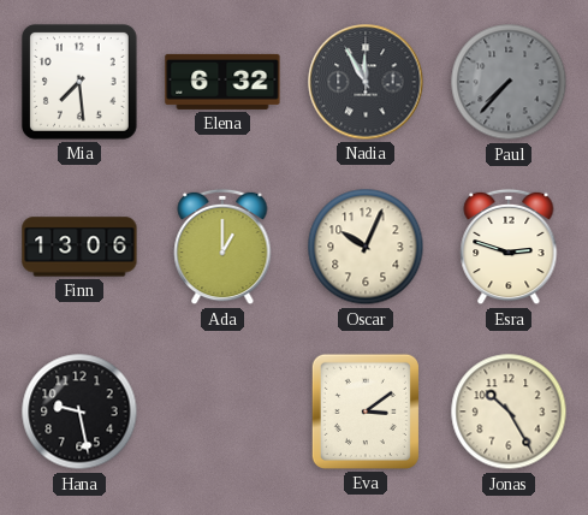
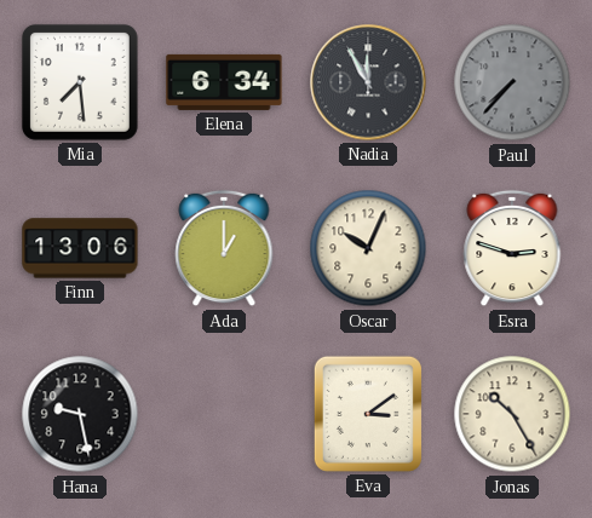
Elena: 6:32 -> 6:34 (224, 82)
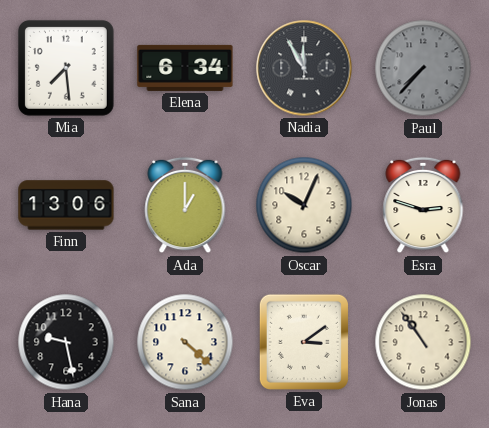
Sana: none -> 4:22 (185, 342)
Jonas: 10:25 -> 10:54 (423, 342)
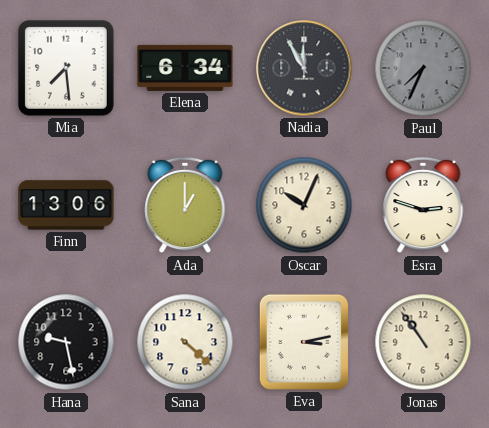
Paul: 7:37 -> 7:34 (423, 68)
Eva: 3:09 -> 3:13 (304, 342)
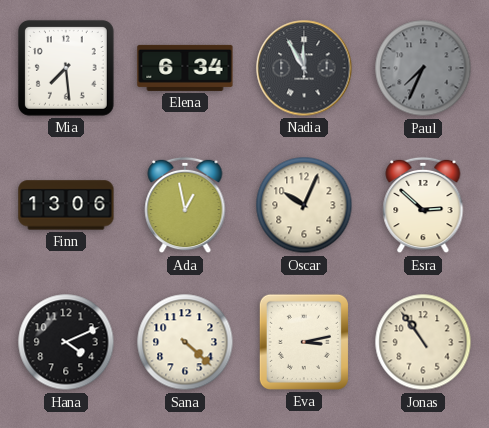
Ada: 1:00 -> 12:58 (185, 205)
Esra: 2:48 -> 2:52 (423, 205)
Hana: 9:28 -> 4:11 (66, 342)
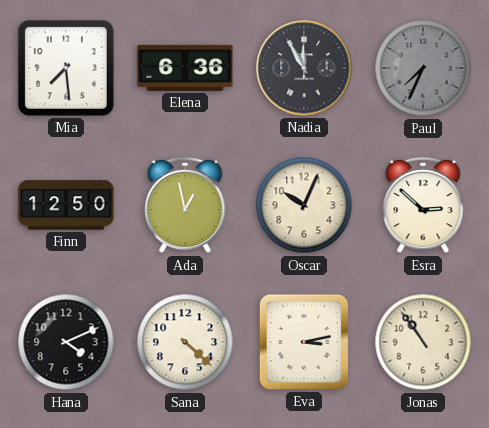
Elena: 6:34 -> 6:36 (185, 68)
Finn: 13:06 -> 12:50 (66, 205)
